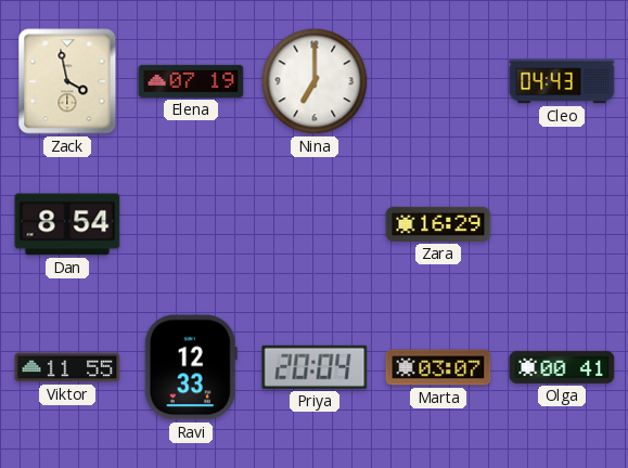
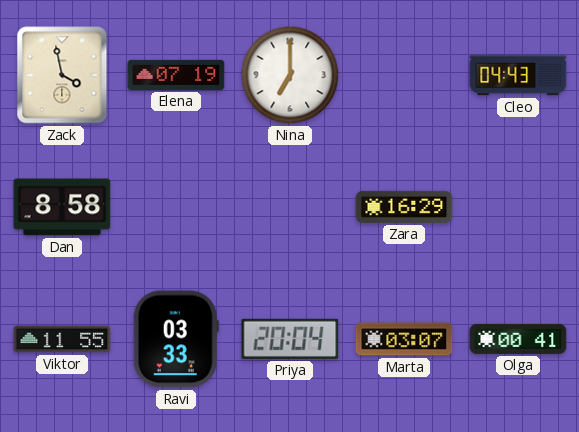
Dan: 8:54 -> 8:58 (62, 207)
Ravi: 12:33 -> 03:33 (176, 339)
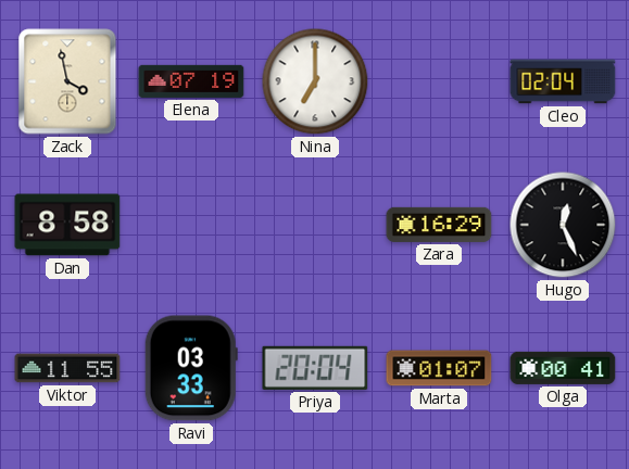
Cleo: 04:43 -> 02:04 (563, 81)
Hugo: none -> 12:26 (563, 225)
Marta: 03:07 -> 01:07 (439, 368)
